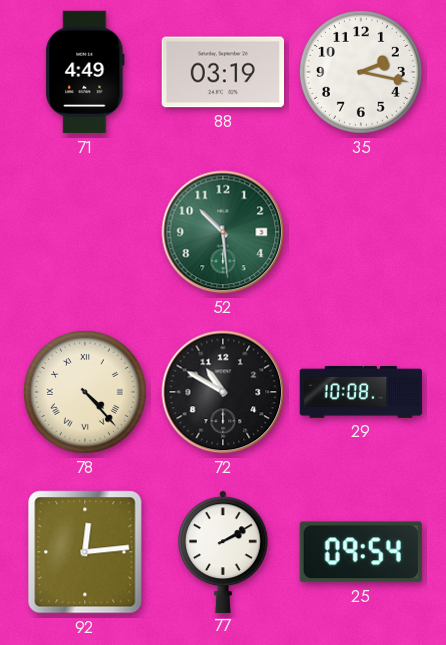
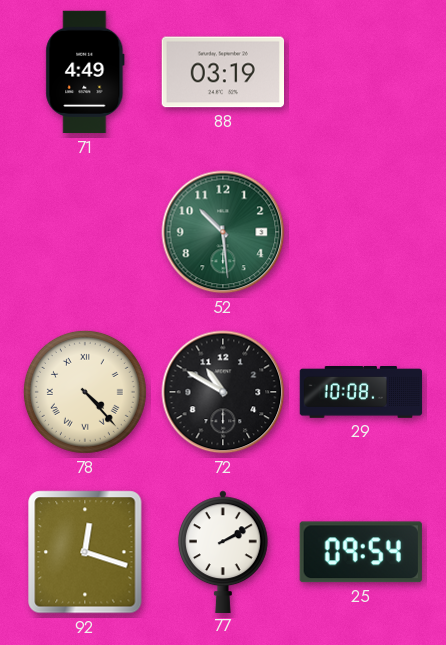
35: 2:17 -> none (361, 72)
92: 12:14 -> 12:18 (85, 552)
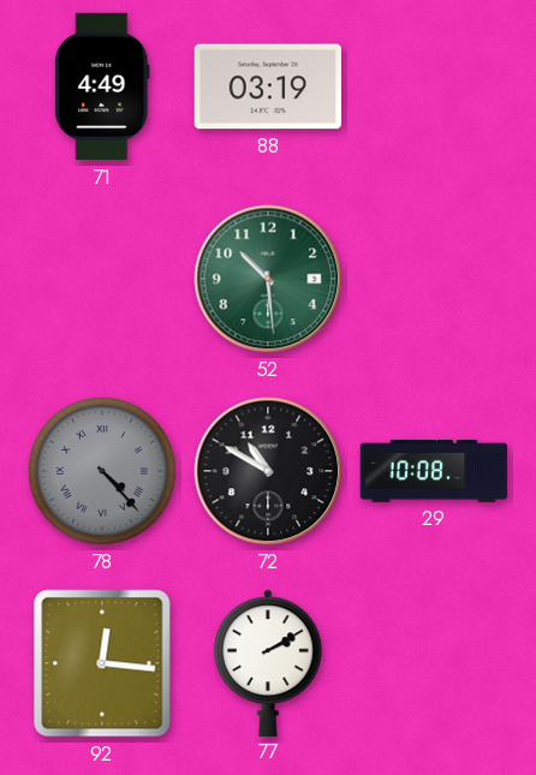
78 dial: cream -> grey (102, 471)
92: 12:18 -> 12:16 (102, 663)
25: 09:54 -> none (361, 552)
